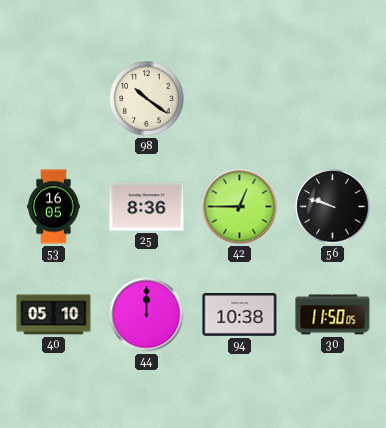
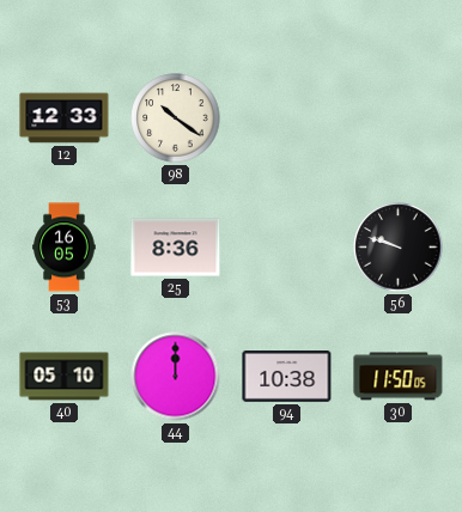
12: none -> 12:33 (65, 118)
42: 12:45 -> none (240, 207)
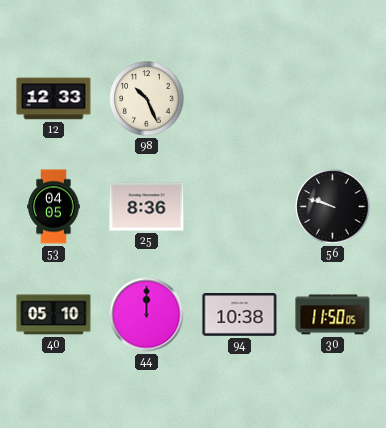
98: 10:21 -> 10:26 (147, 99)
53: 16:05 -> 04:05 (54, 207)
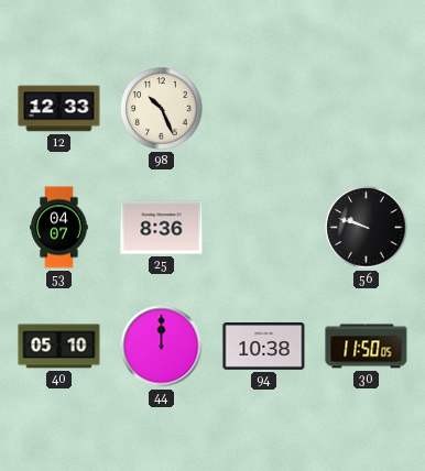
53: 04:05 -> 04:07 (59, 228)
